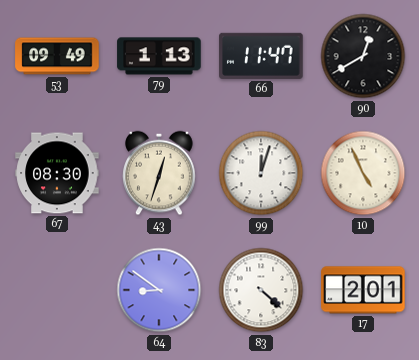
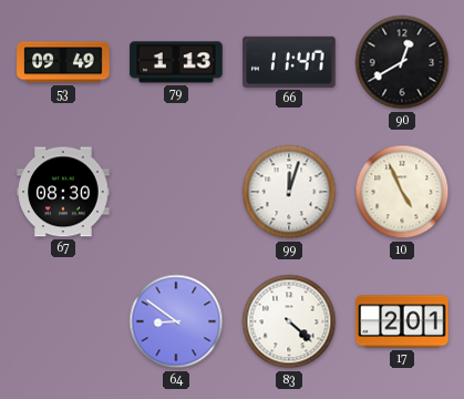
43: 12:33 -> none (159, 173)
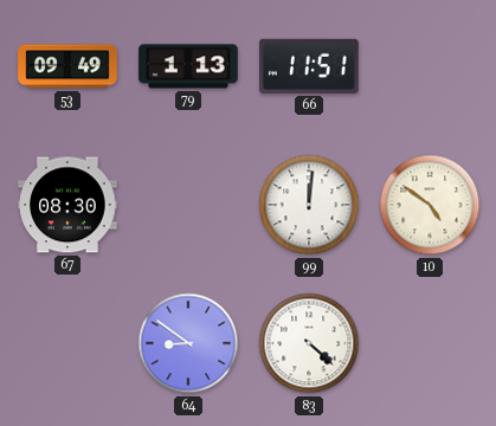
66: 11:47 -> 11:51 (309, 66)
90: 12:40 -> none (402, 62)
99: 12:03 -> 12:01 (309, 205)
10: 4:56 -> 4:51 (430, 205)
17: 2:01 -> none (402, 321)
